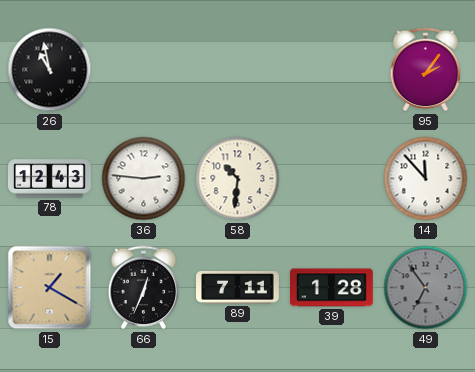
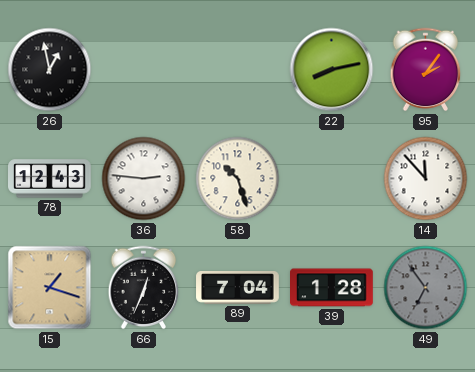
26: 10:58 -> 12:58 (50, 70)
22: none -> 8:13 (332, 70)
58: 10:31 -> 10:27 (238, 179)
15: 1:20 -> 1:18 (50, 288)
89: 7:11 -> 7:04 (238, 288)
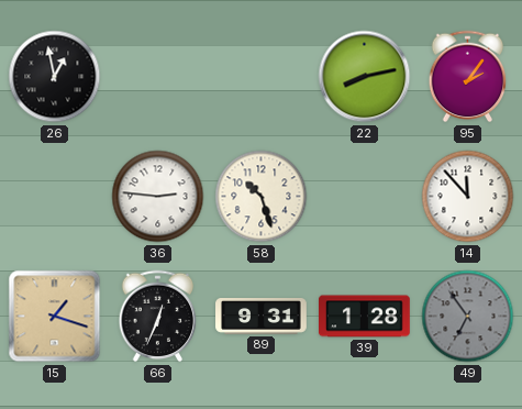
78: 12:43 -> none (50, 179)
89: 7:04 -> 9:31 (262, 317)
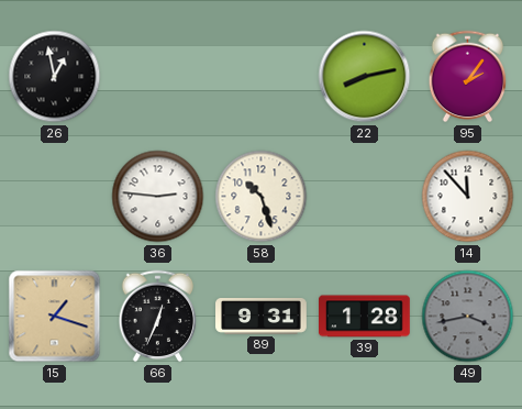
49: 6:54 -> 3:43 (468, 317)
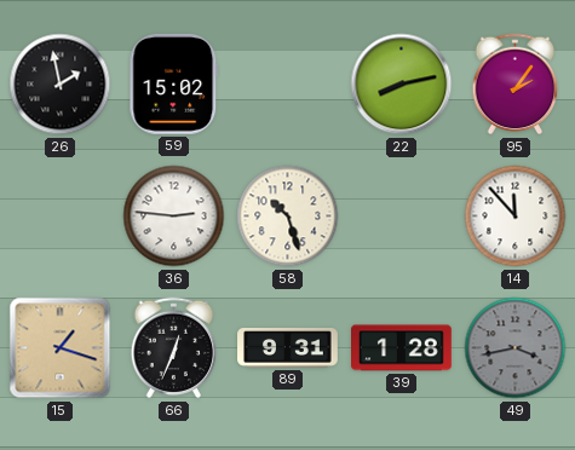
26: 12:58 -> 1:58 (61, 85)
59: none -> 15:02 (174, 83)
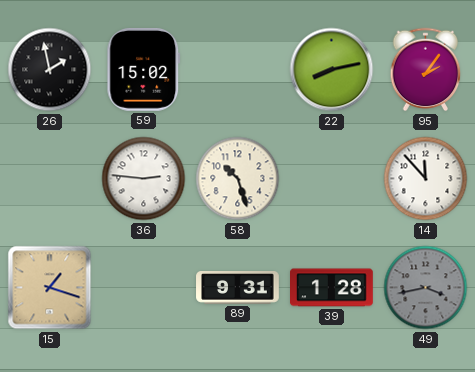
66: 12:34 -> none (174, 348)
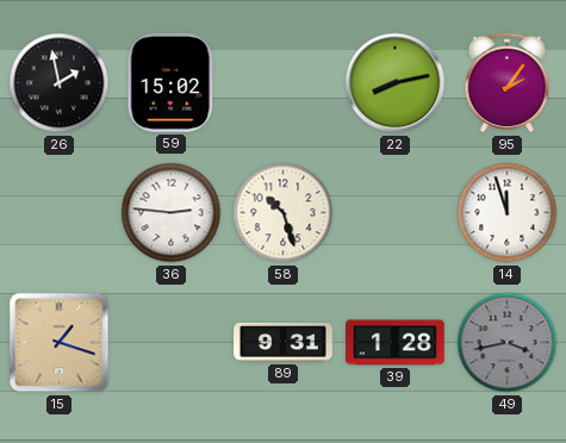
14: 11:53 -> 11:57 (508, 213)
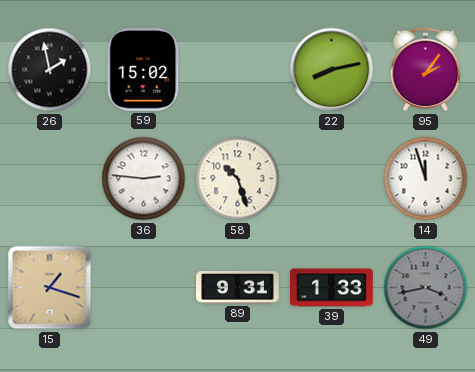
39: 1:28 -> 1:33 (332, 288)
